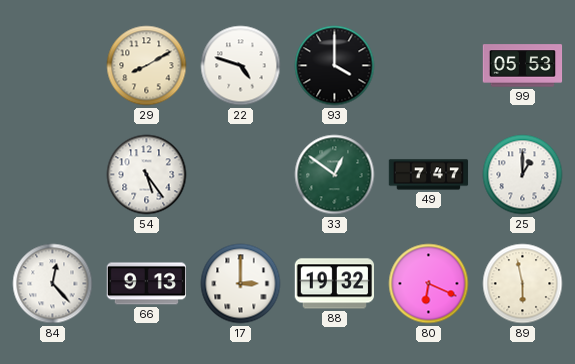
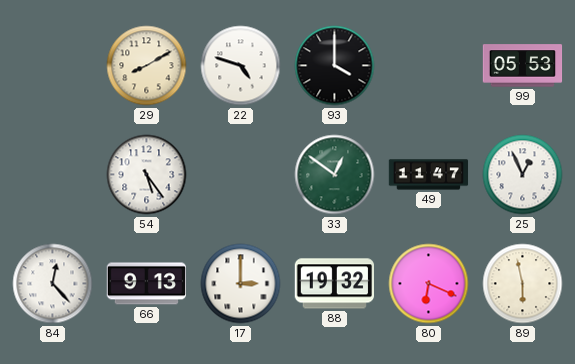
49: 7:47 -> 11:47 (429, 175)
25: 1:00 -> 12:56 (523, 175)
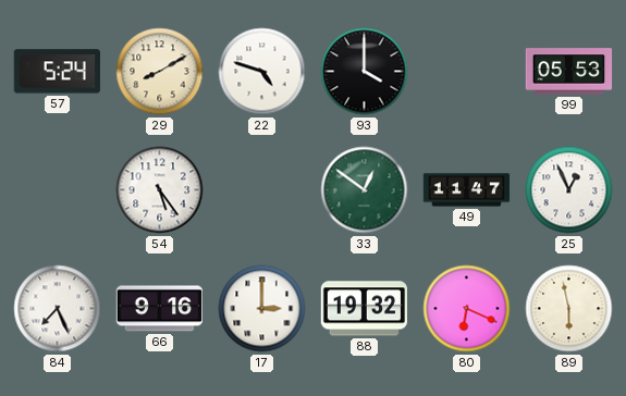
57: none -> 5:24 (57, 72)
84: 12:23 -> 7:26 (58, 309)
66: 9:13 -> 9:16 (160, 309)
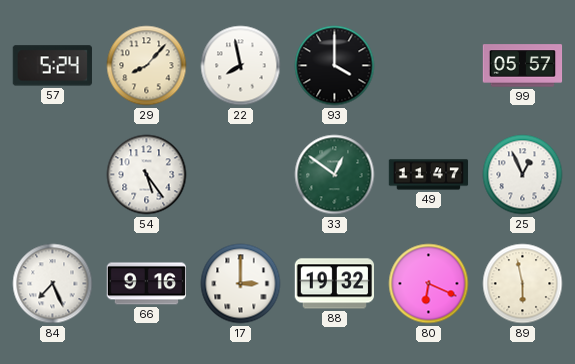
29: 8:10 -> 8:07 (147, 66)
22: 4:48 -> 7:58 (241, 66)
99: 05:53 -> 05:57 (523, 66)
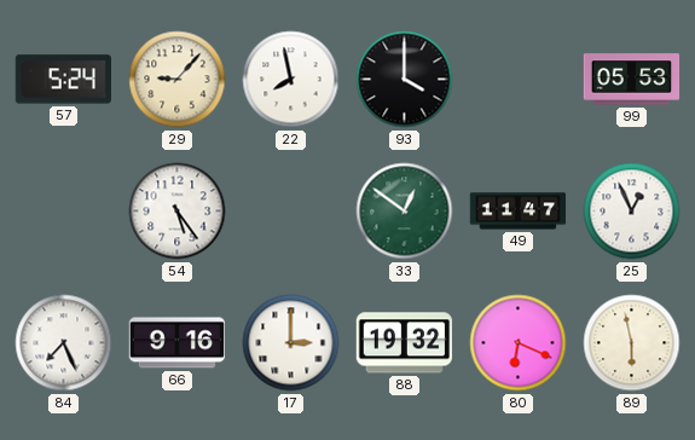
29: 8:07 -> 9:07 (178, 80)
99: 05:57 -> 05:53 (632, 80)
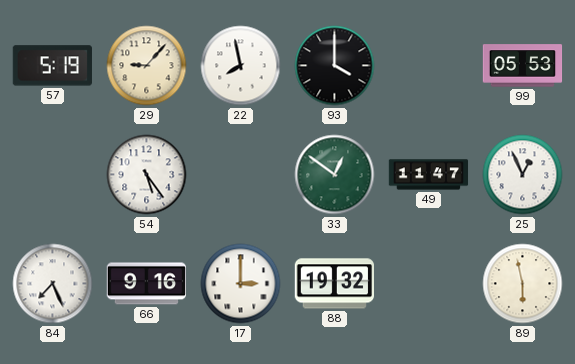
57: 5:24 -> 5:19 (52, 66)
80: 6:19 -> none (519, 343)
